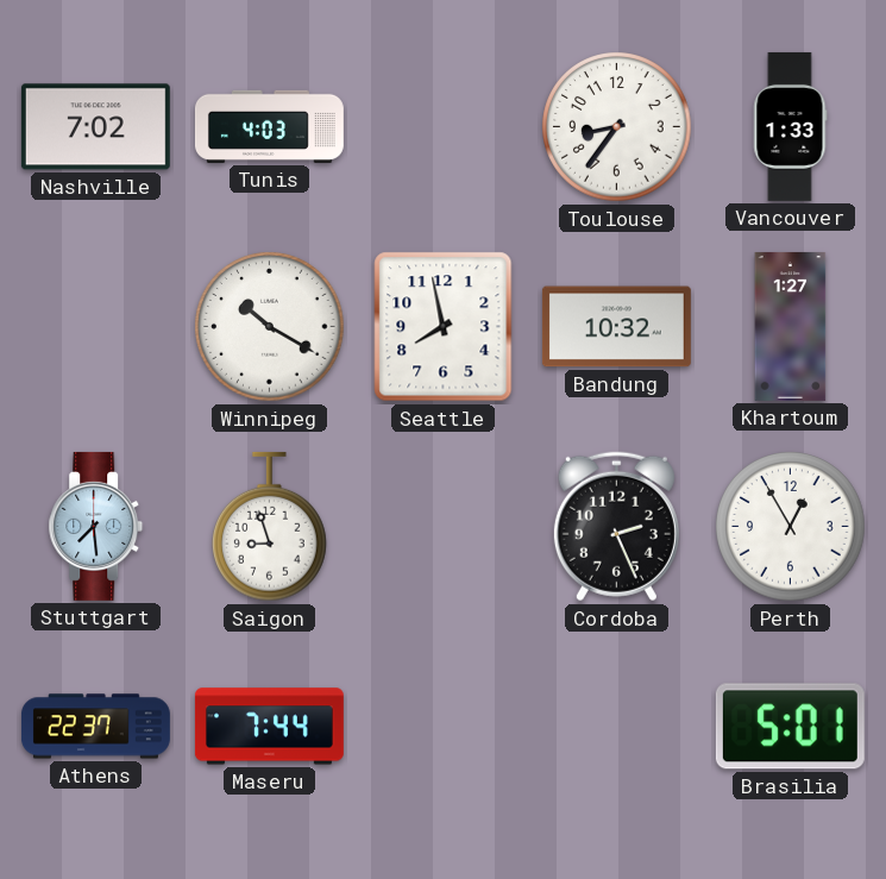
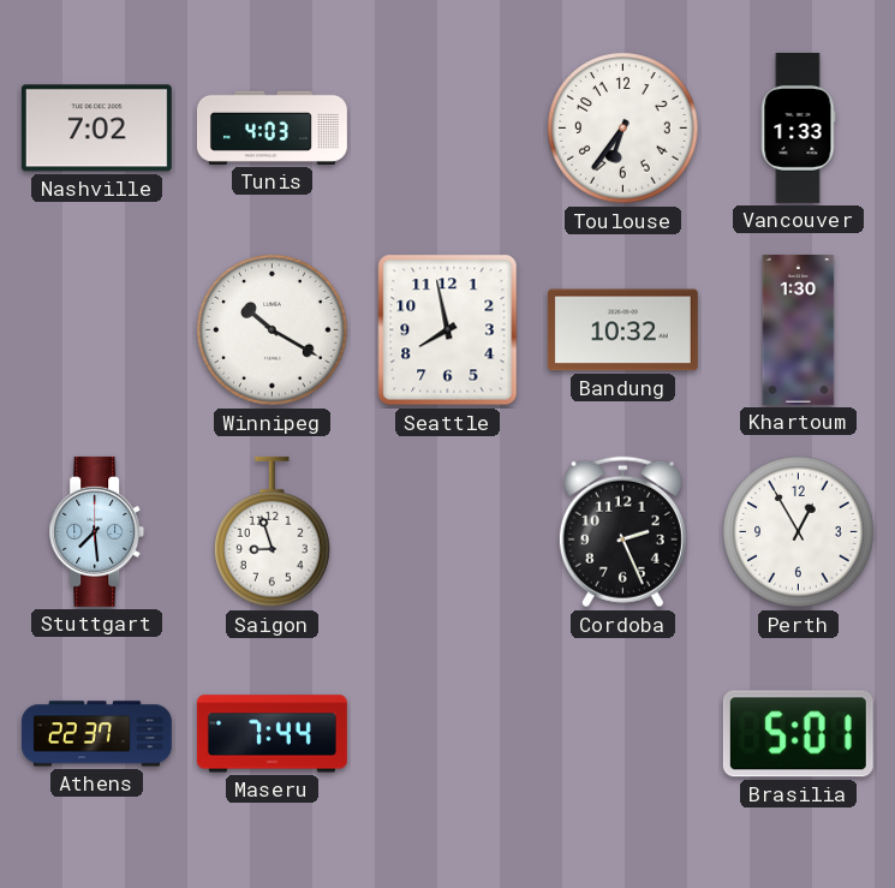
Toulouse: 8:36 -> 6:36 (623, 129)
Khartoum: 1:27 -> 1:30 (799, 329)
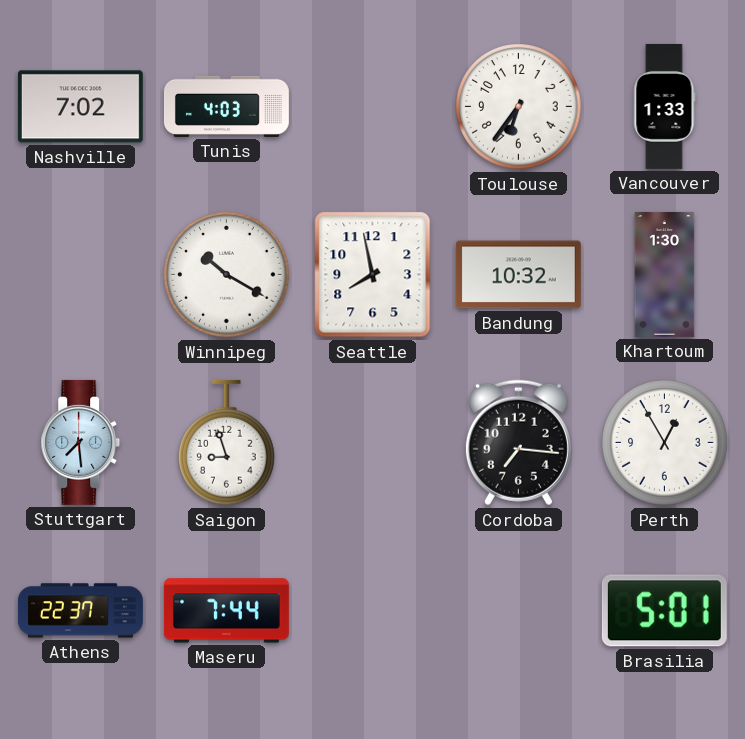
Cordoba: 2:26 -> 7:16 (518, 443)
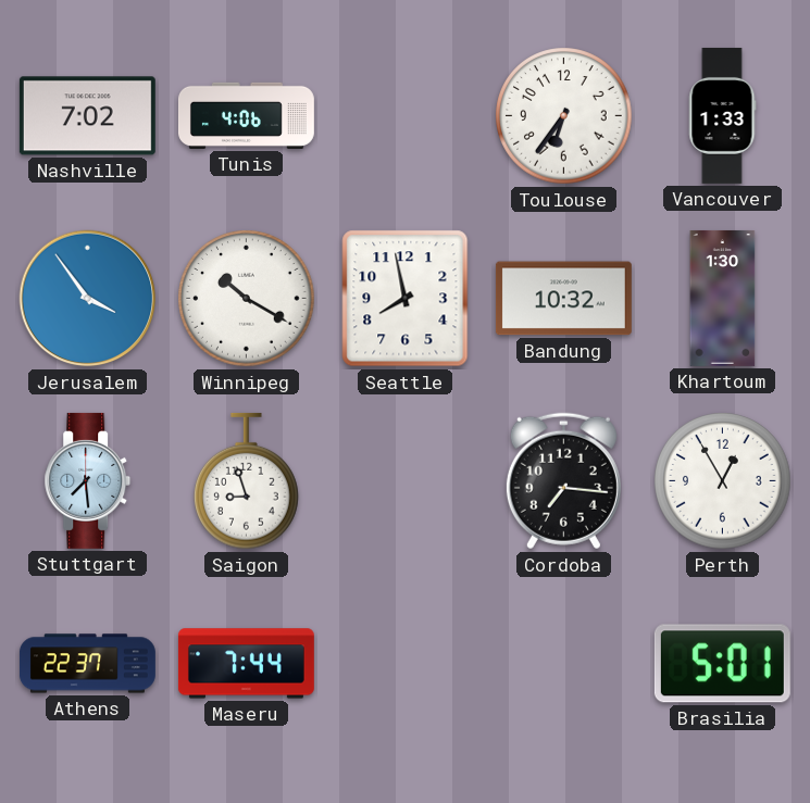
Tunis: 4:03 -> 4:06 (246, 115)
Jerusalem: none -> 3:54 (88, 299)
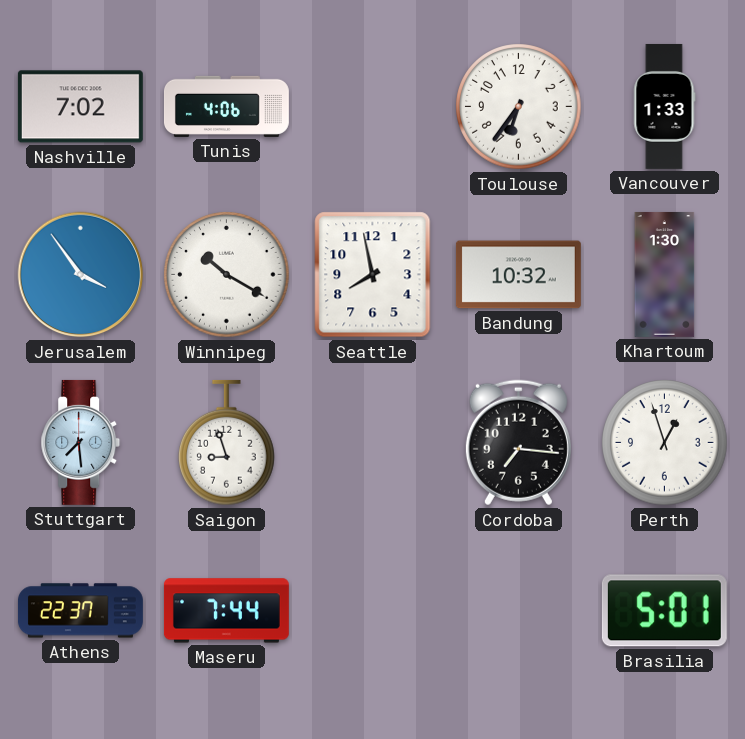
Perth: 12:55 -> 12:57 (665, 443)
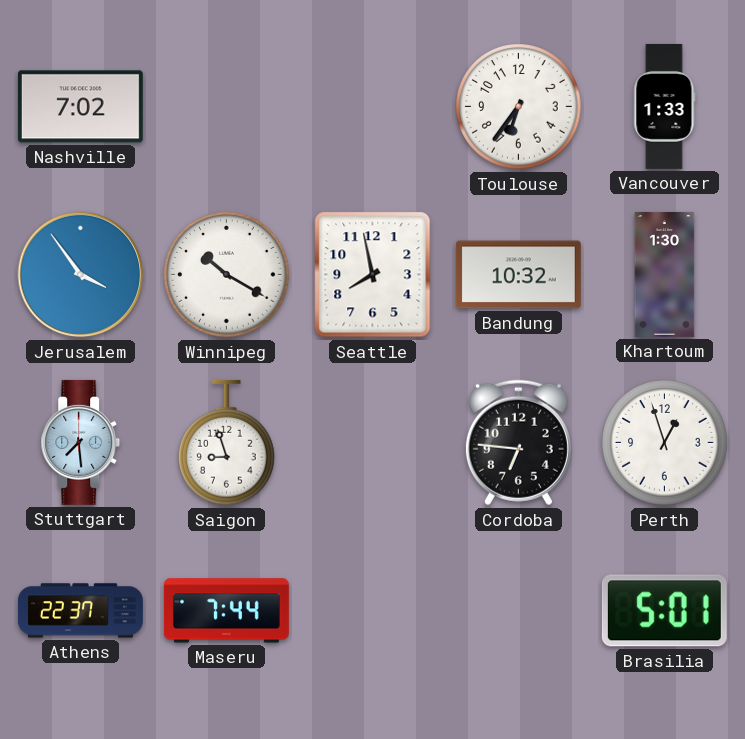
Tunis: 4:06 -> none (226, 106)
Cordoba: 7:16 -> 6:46 (518, 443)
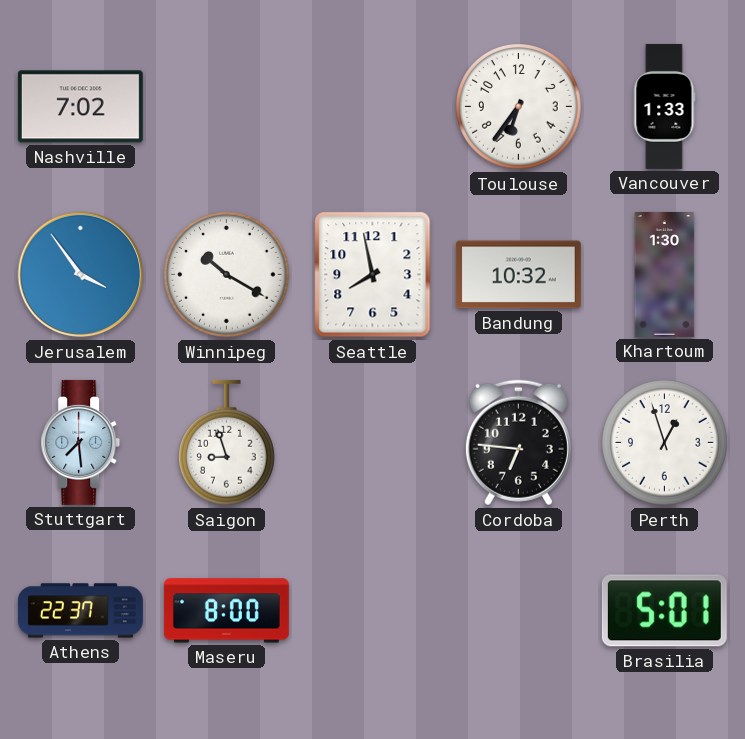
Maseru: 7:44 -> 8:00 (226, 611)
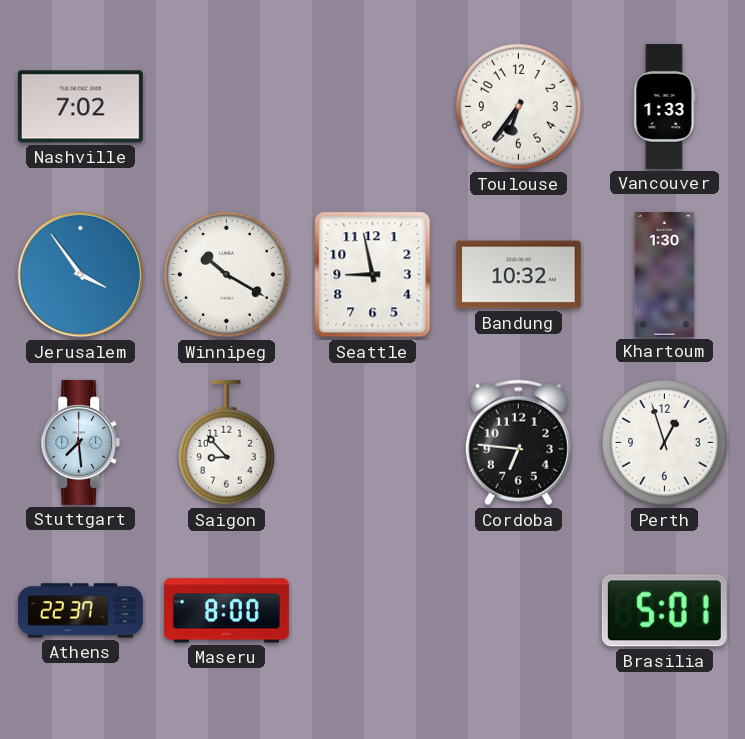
Seattle: 7:58 -> 8:58 (373, 275)
Saigon: 8:57 -> 8:53 (227, 443)
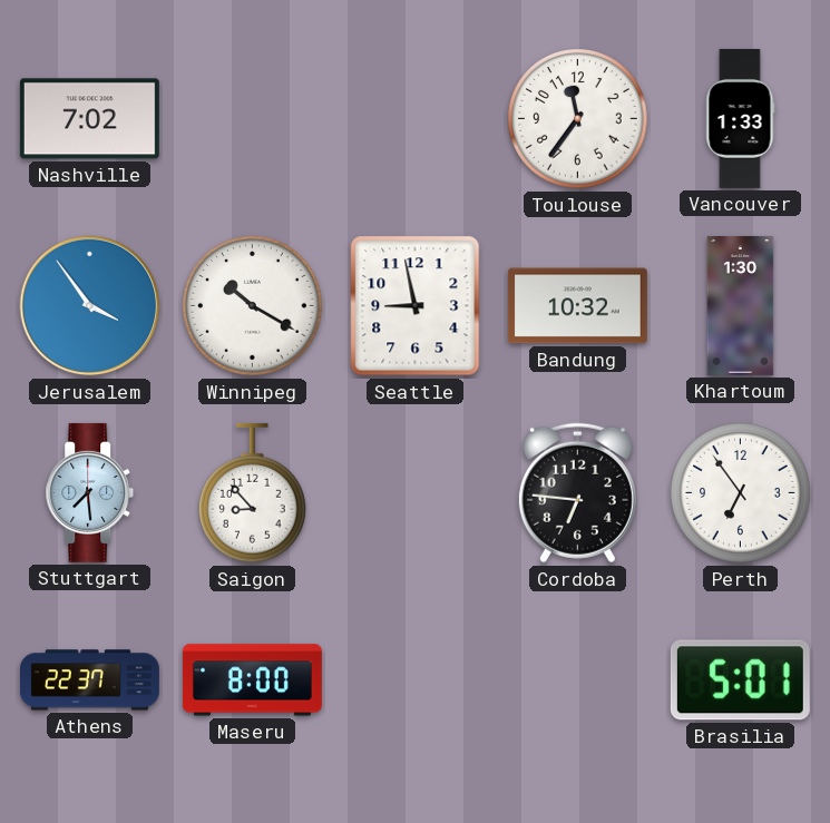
Toulouse: 6:36 -> 11:36 (578, 119)
Perth: 12:57 -> 6:54 (741, 493)
